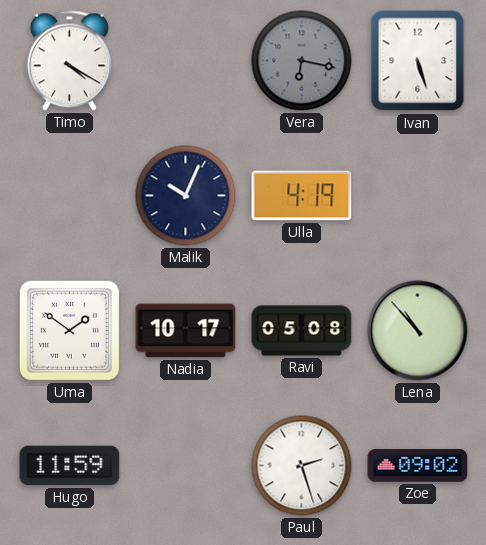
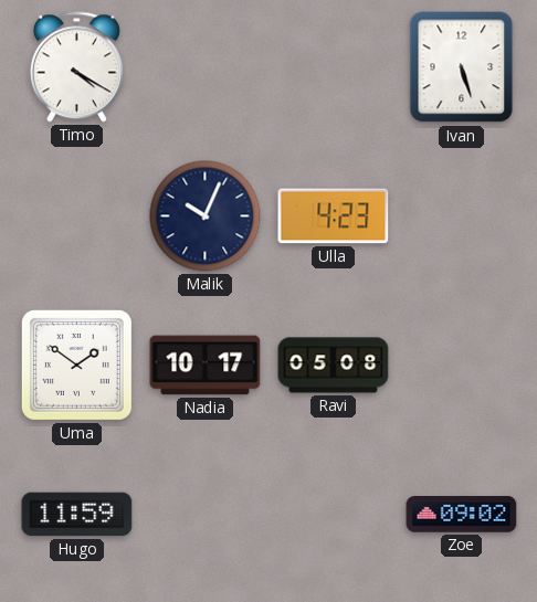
Vera: 6:17 -> none (302, 61)
Ulla: 4:19 -> 4:23 (334, 216)
Lena: 10:53 -> none (418, 331)
Paul: 2:27 -> none (302, 466)
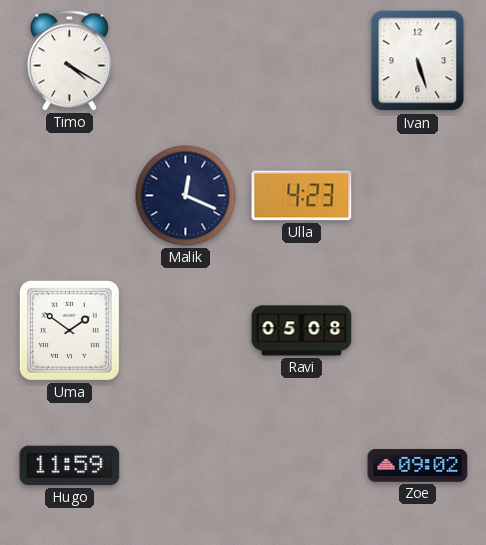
Malik: 10:04 -> 12:19 (186, 196)
Nadia: 10:17 -> none (206, 366)
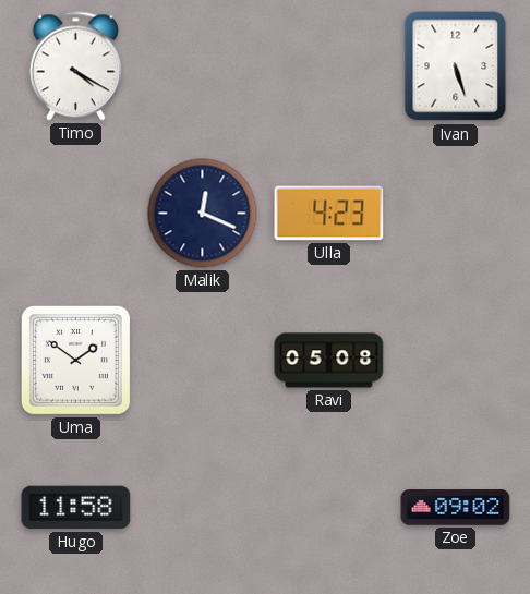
Hugo: 11:59 -> 11:58 (76, 508)
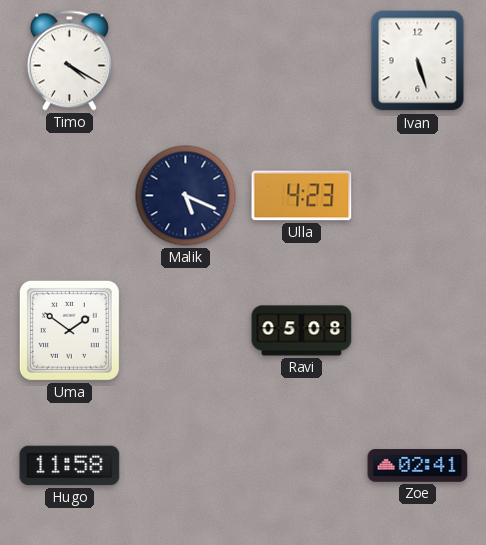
Malik: 12:19 -> 5:19 (186, 196)
Zoe: 09:02 -> 02:41 (418, 466)
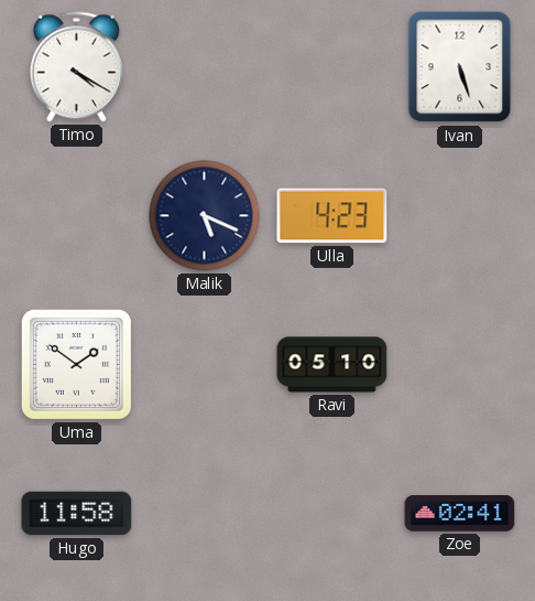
Ravi: 05:08 -> 05:10 (332, 365)
